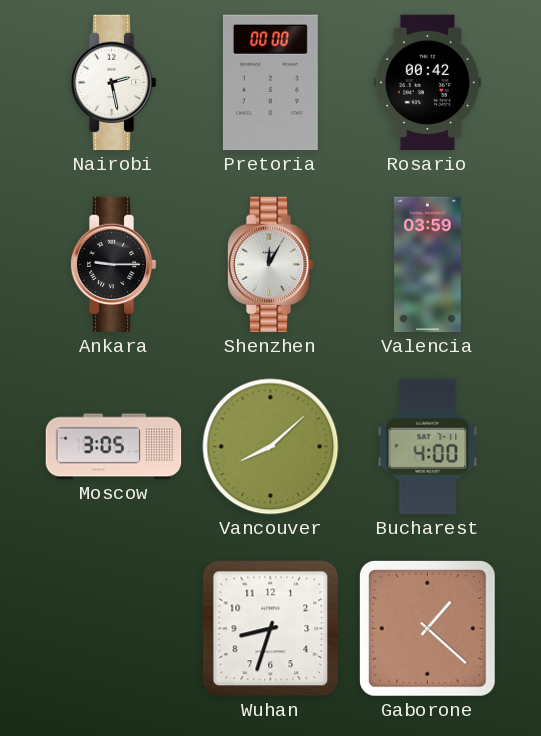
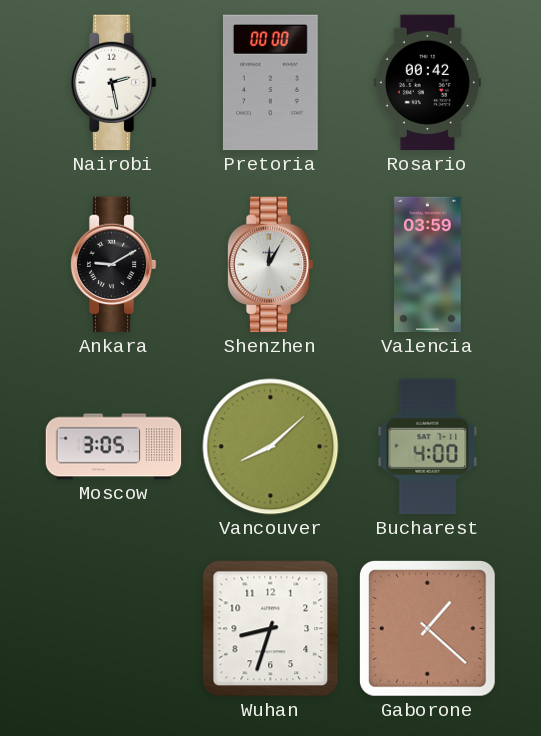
Ankara: 9:15 -> 9:10 (113, 265)
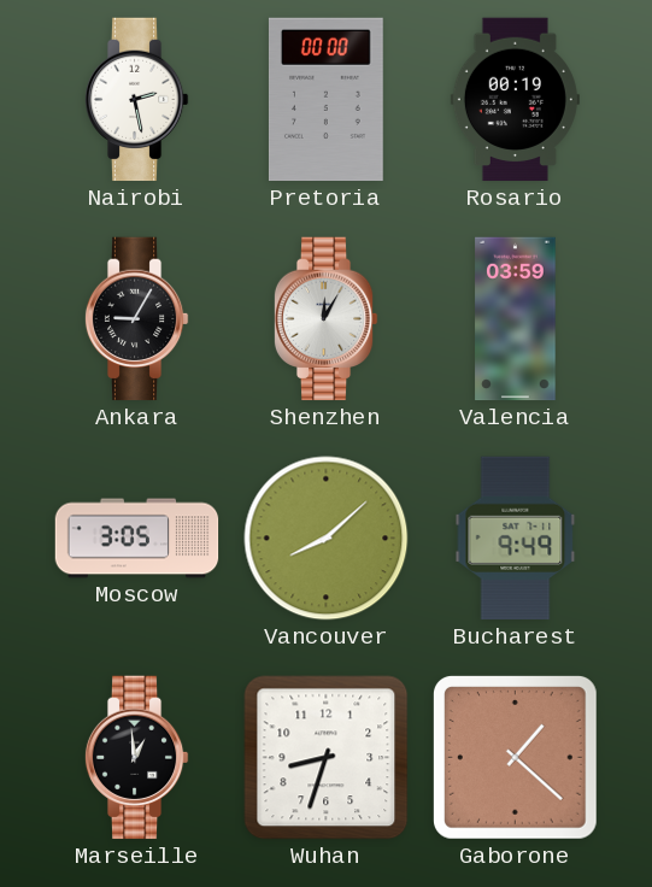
Rosario: 00:42 -> 00:19 (515, 100)
Ankara: 9:10 -> 9:05 (136, 319)
Bucharest: 4:00 -> 9:49 (516, 539)
Marseille: none -> 12:59 (136, 758)
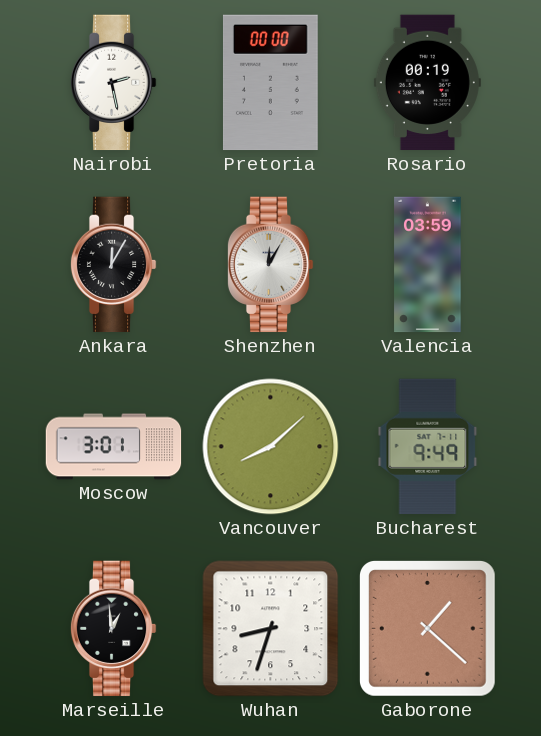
Ankara: 9:05 -> 12:05 (113, 265)
Moscow: 3:05 -> 3:01 (114, 447)
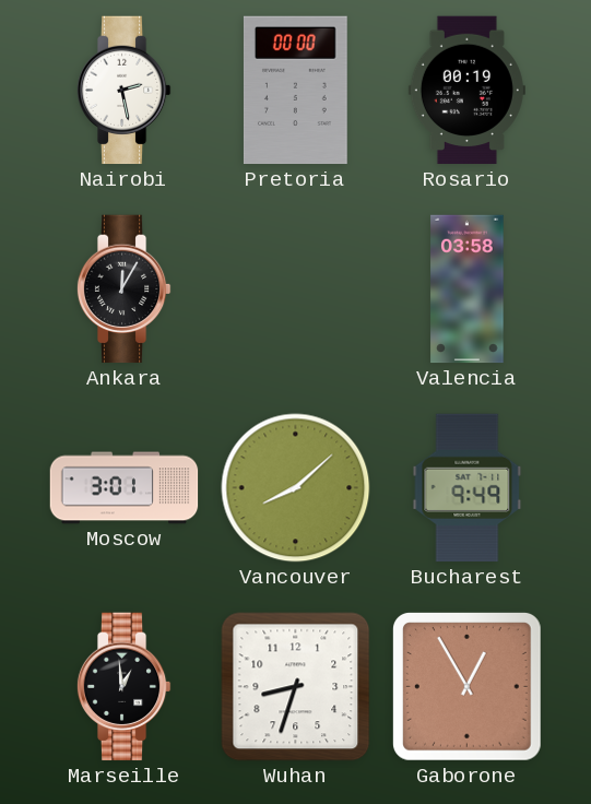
Shenzhen: 12:05 -> none (270, 265)
Valencia: 03:59 -> 03:58 (468, 289)
Gaborone: 1:22 -> 12:55 (466, 686)
